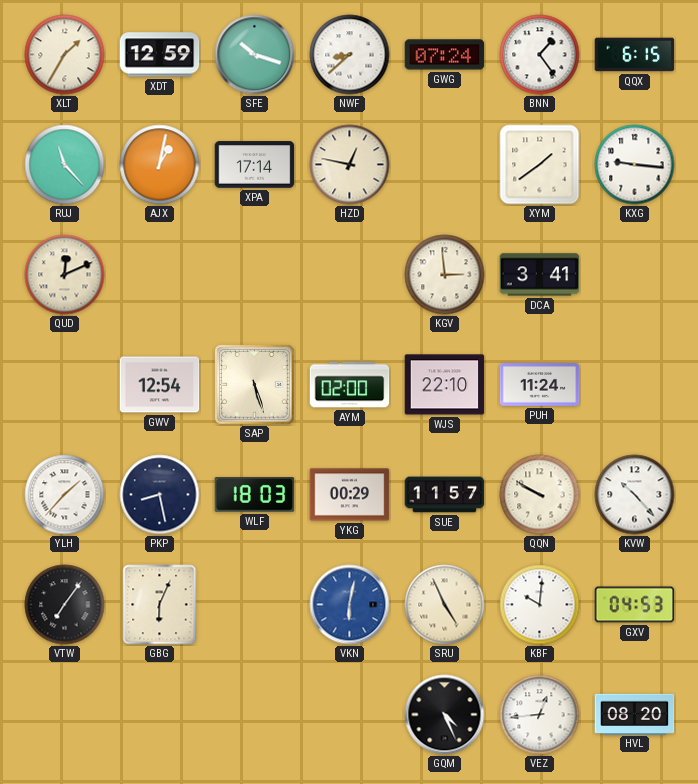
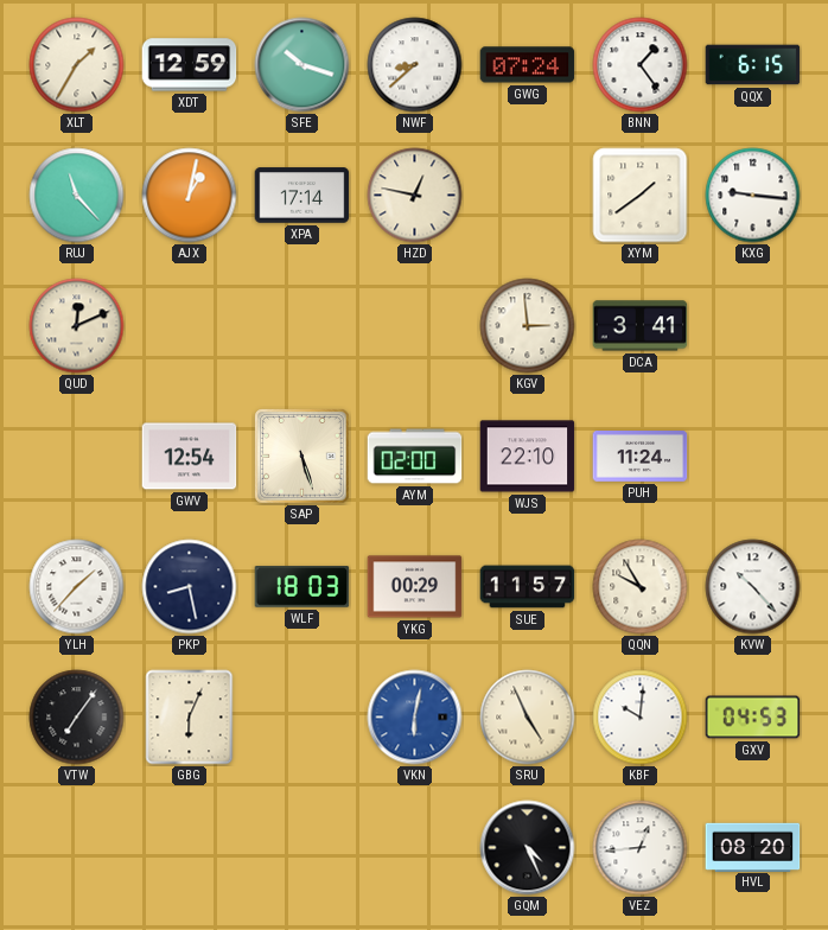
QQN: 9:50 -> 9:55 (641, 587)
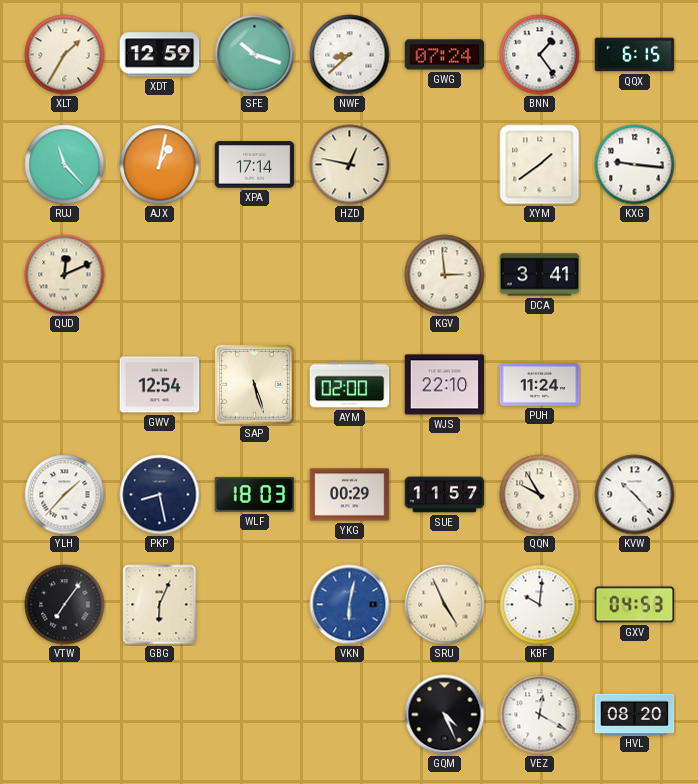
VEZ: 12:44 -> 12:20 (540, 715)
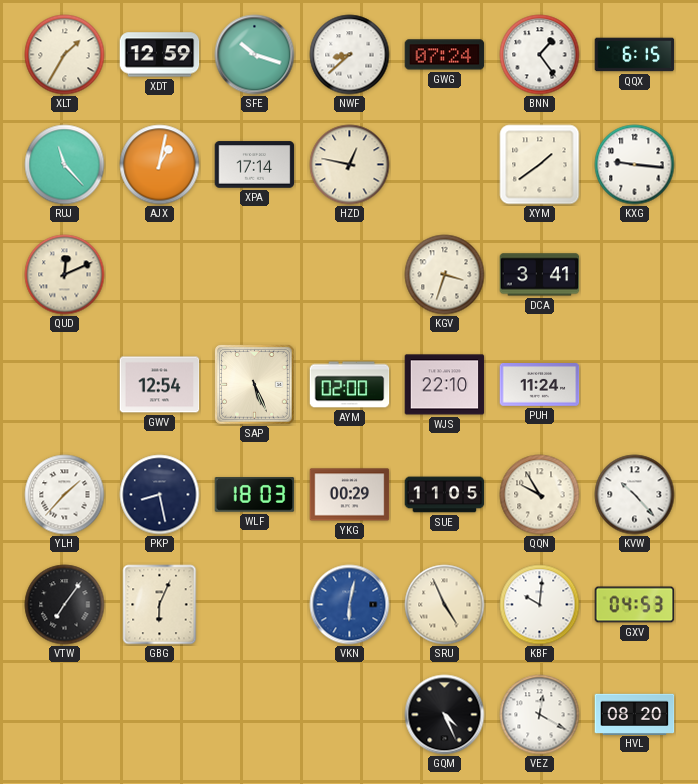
KGV: 2:59 -> 3:33 (445, 275)
SAP: 5:27 -> 5:26 (255, 385)
SUE: 11:57 -> 11:05 (445, 495)
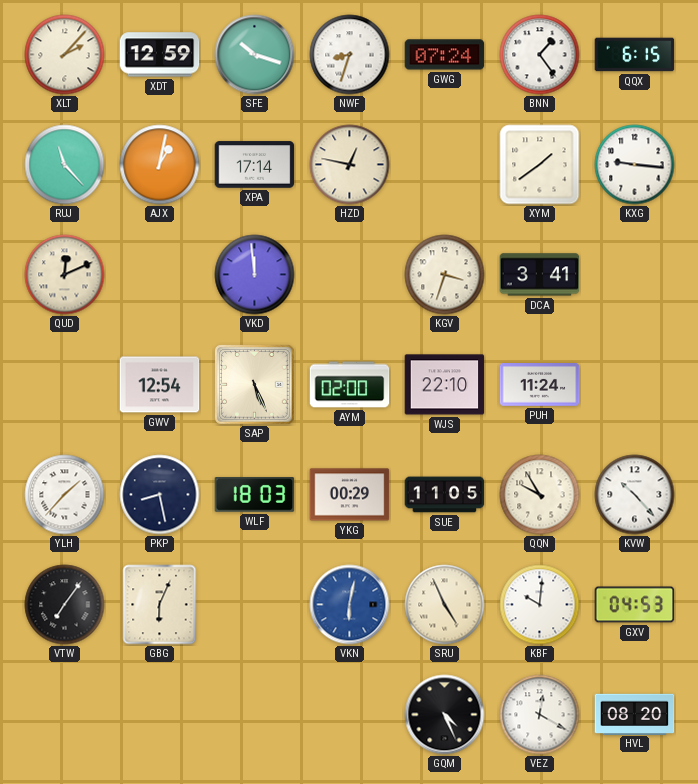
XLT: 1:35 -> 2:07 (65, 55)
NWF: 8:38 -> 8:33 (350, 55)
VKD: none -> 11:59 (255, 275)
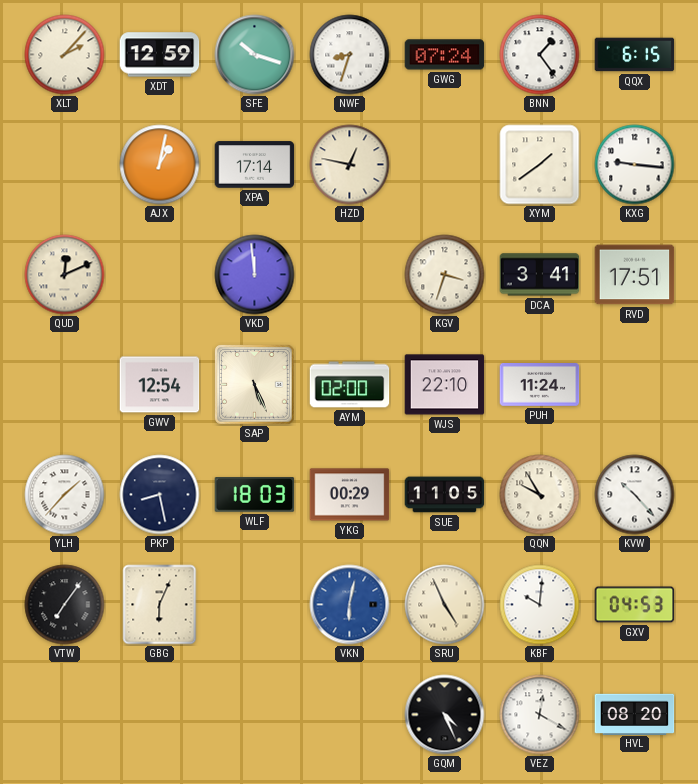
RUJ: 11:23 -> none (65, 165)
RVD: none -> 17:51 (635, 275)
